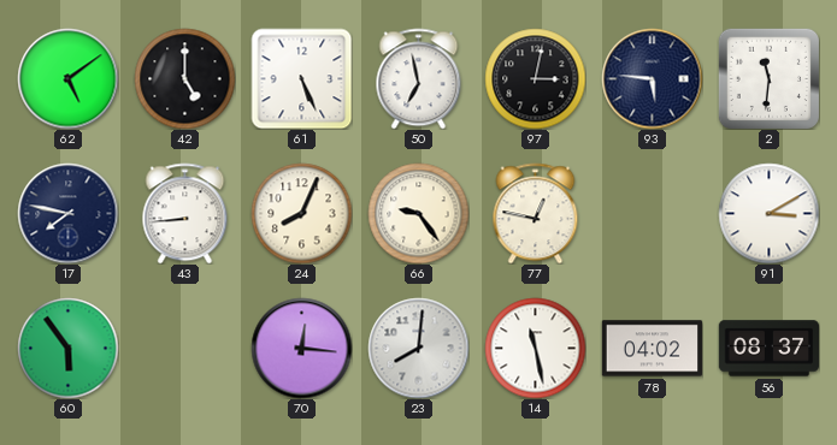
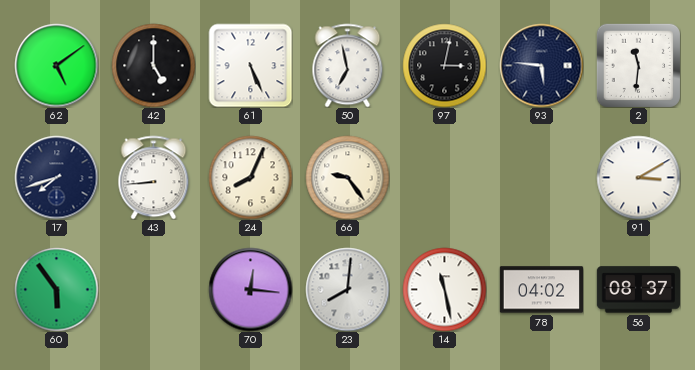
17: 7:47 -> 7:42 (56, 177)
77: 12:47 -> none (536, 213)
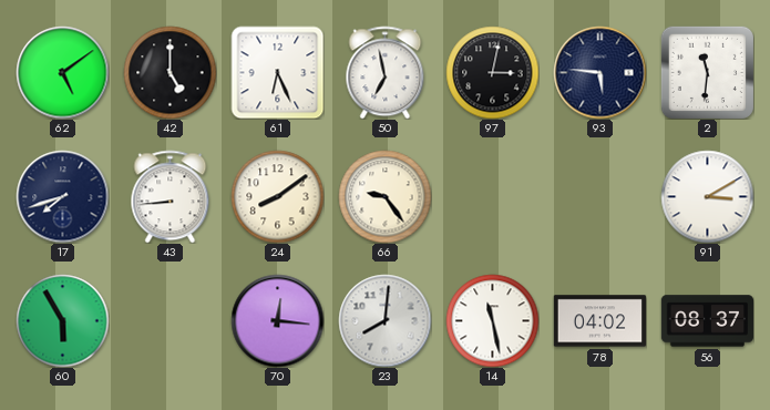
61: 5:26 -> 6:26 (277, 72)
24: 8:04 -> 8:09 (277, 196)
60: 5:54 -> 5:55 (62, 320)
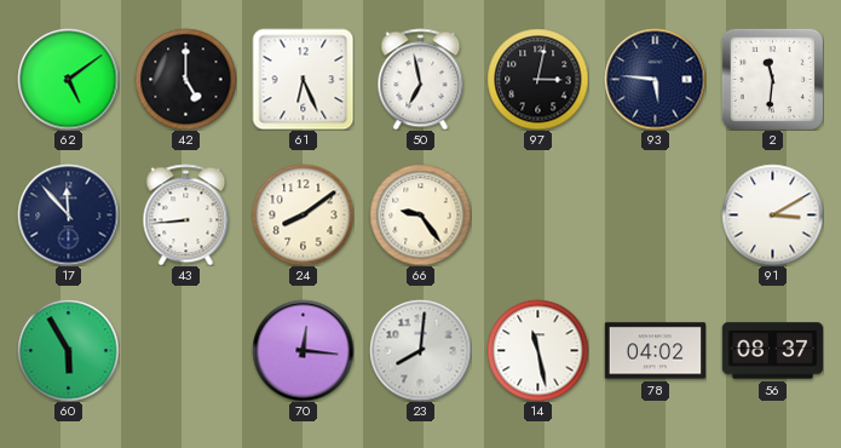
17: 7:42 -> 11:53 (68, 214)
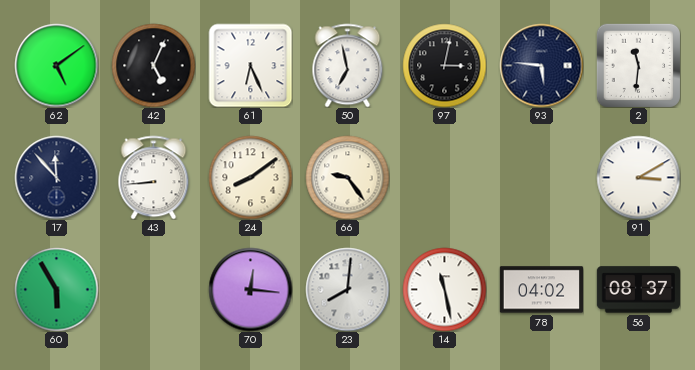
42: 5:00 -> 5:04 (153, 65)
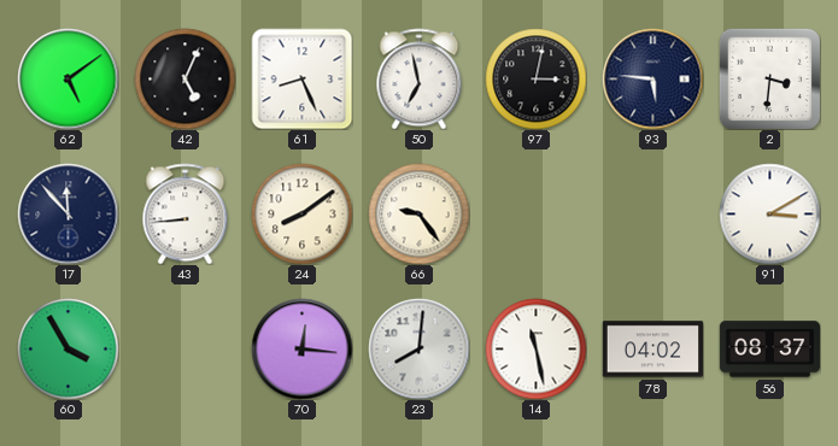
61: 6:26 -> 8:26 (301, 78)
2: 11:31 -> 3:31 (769, 78)
60: 5:55 -> 3:55 (68, 348)
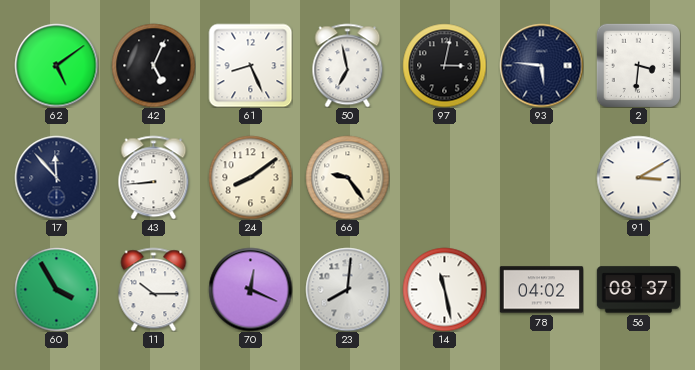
11: none -> 10:15 (154, 289)
70: 12:16 -> 12:19 (250, 289)
